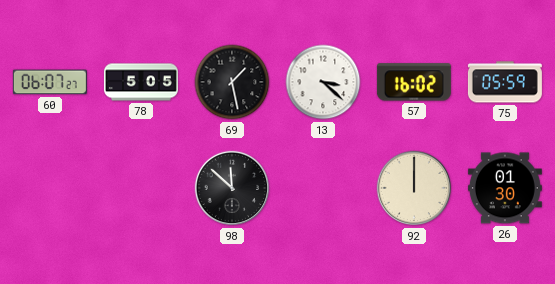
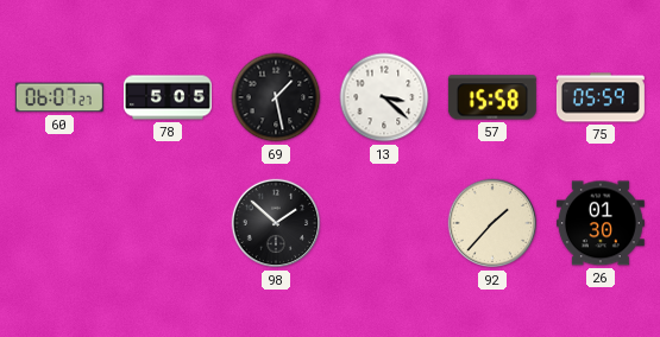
57: 16:02 -> 15:58 (492, 97)
98: 11:52 -> 1:52 (276, 223)
92: 12:00 -> 1:37 (492, 223)
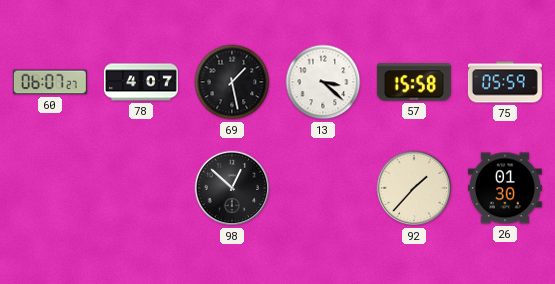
78: 5:05 -> 4:07 (141, 82)
98: 1:52 -> 12:52 (232, 188)
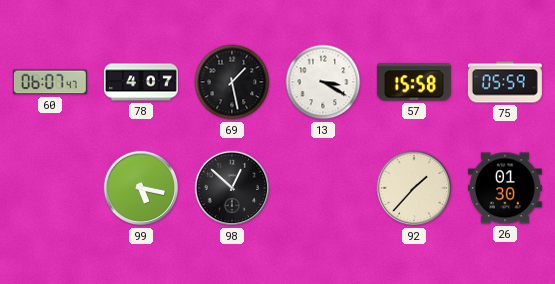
60: 06:07:27 -> 06:07:47 (50, 82)
13: 3:22 -> 3:20 (323, 82)
99: none -> 5:17 (141, 188)
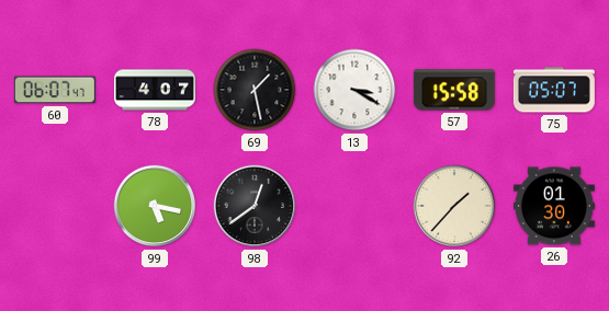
75: 05:59 -> 05:07 (554, 90)
98: 12:52 -> 12:39 (255, 206)
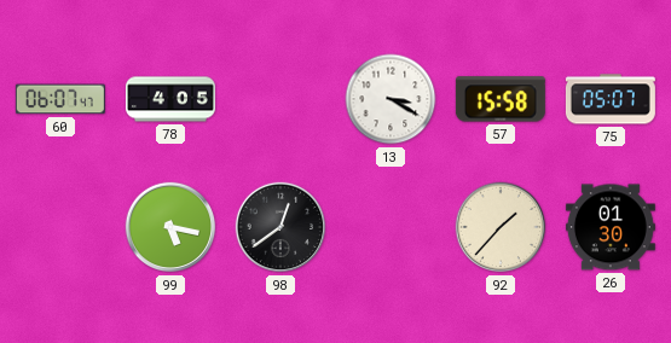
78: 4:07 -> 4:05 (170, 99)
69: 1:28 -> none (255, 90)
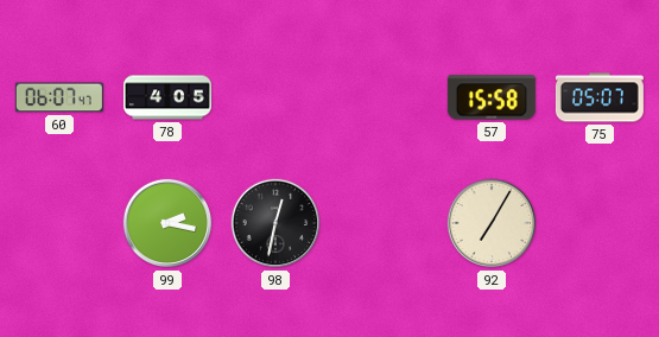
13: 3:20 -> none (391, 99)
99: 5:17 -> 2:17 (167, 223)
98: 12:39 -> 12:32 (275, 223)
92: 1:37 -> 7:05 (492, 223)
26: 01:30 -> none (611, 227)
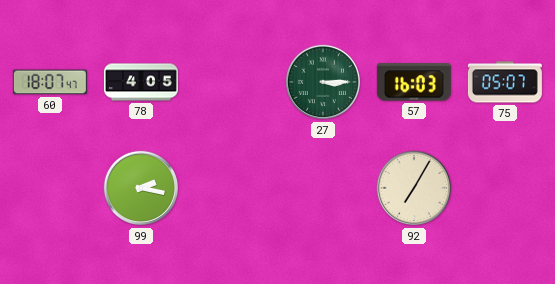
60: 06:07 -> 18:07 (50, 82)
27: none -> 3:15 (323, 82)
57: 15:58 -> 16:03 (414, 82)
98: 12:32 -> none (275, 223)
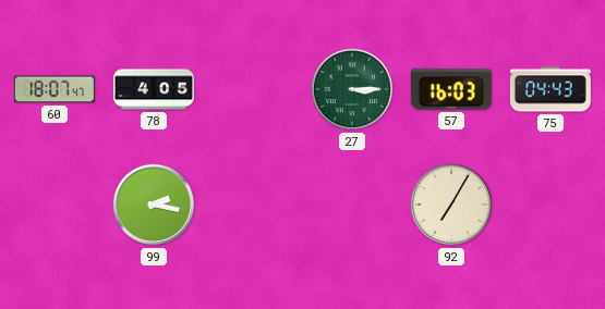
75: 05:07 -> 04:43 (550, 89)
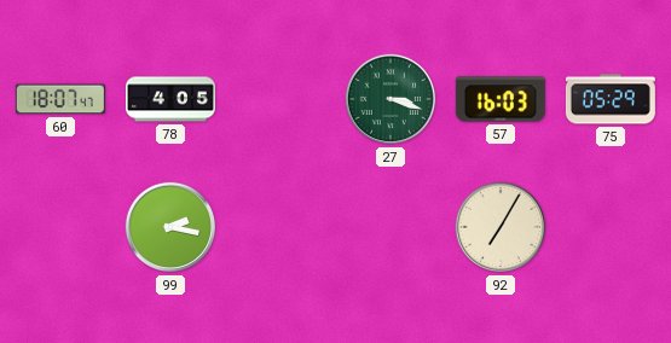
27: 3:15 -> 3:18 (391, 99)
75: 04:43 -> 05:29 (611, 99)
